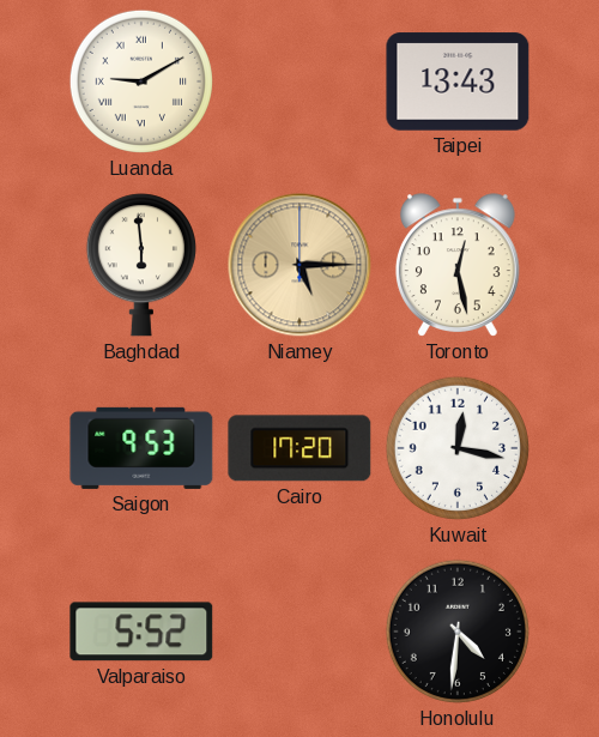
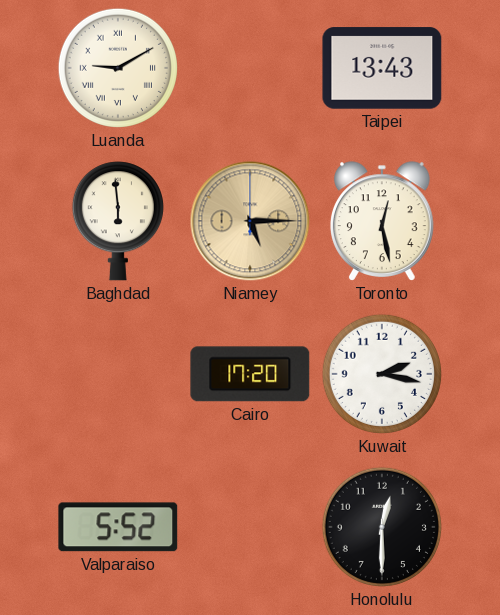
Saigon: 9:53 -> none (141, 448)
Kuwait: 12:17 -> 2:17 (382, 374)
Honolulu: 4:31 -> 12:30 (382, 527)
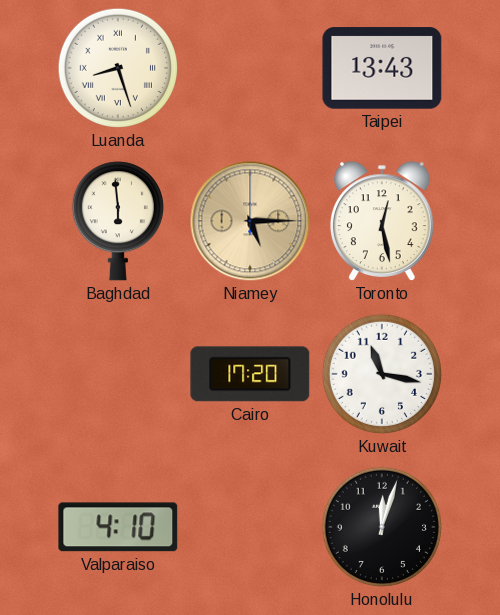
Luanda: 9:10 -> 8:27 (118, 68)
Kuwait: 2:17 -> 11:17 (382, 374)
Valparaiso: 5:52 -> 4:10 (118, 527)
Honolulu: 12:30 -> 12:03 (382, 527)
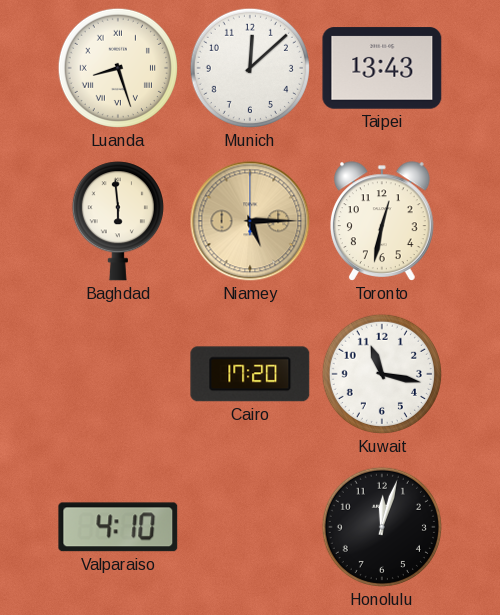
Munich: none -> 12:08 (250, 68)
Toronto: 12:28 -> 12:32 (382, 221)
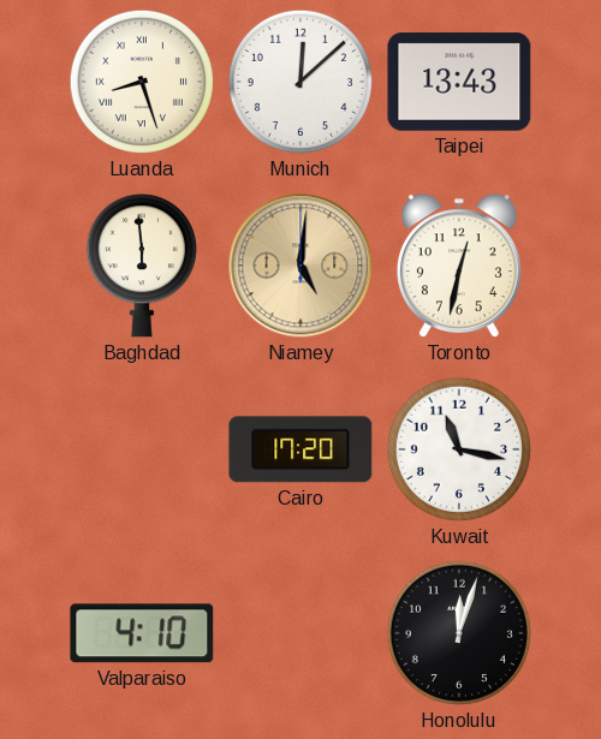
Niamey: 5:15 -> 5:01 (300, 266)
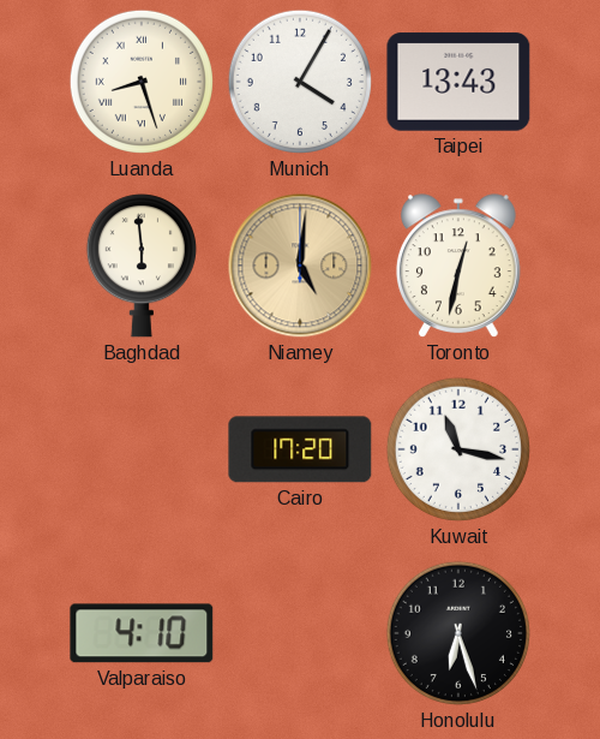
Munich: 12:08 -> 4:05 (300, 82)
Honolulu: 12:03 -> 6:27 (458, 633)
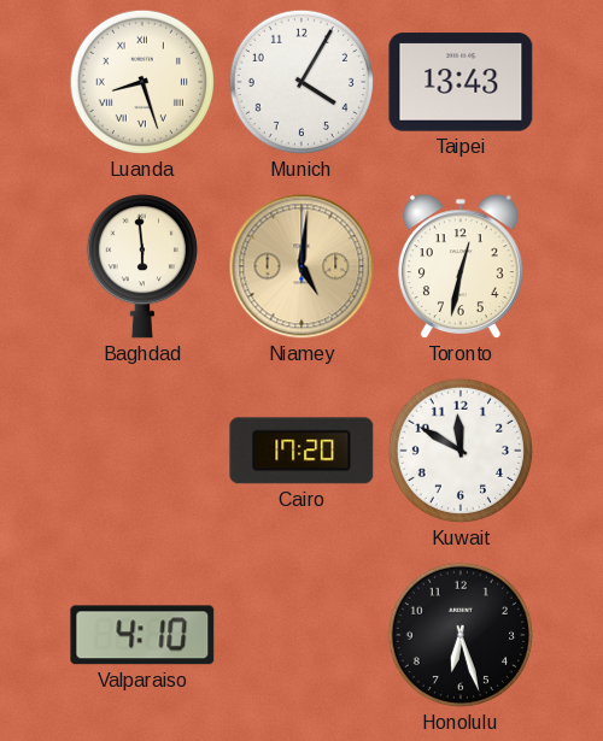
Kuwait: 11:17 -> 11:50 (461, 451)
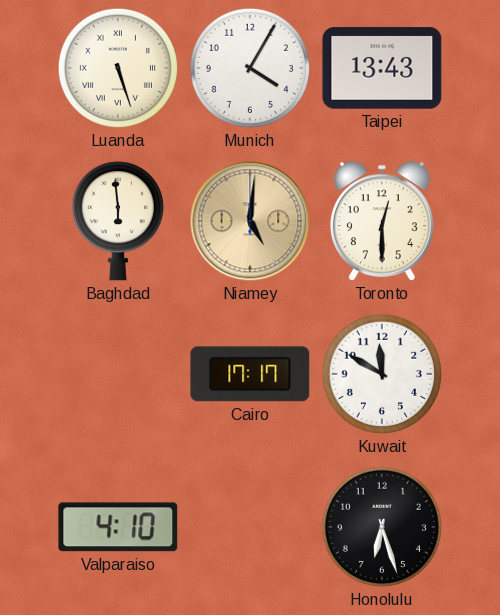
Luanda: 8:27 -> 5:27 (118, 68)
Toronto: 12:32 -> 12:30 (382, 221)
Cairo: 17:20 -> 17:17 (250, 374)
